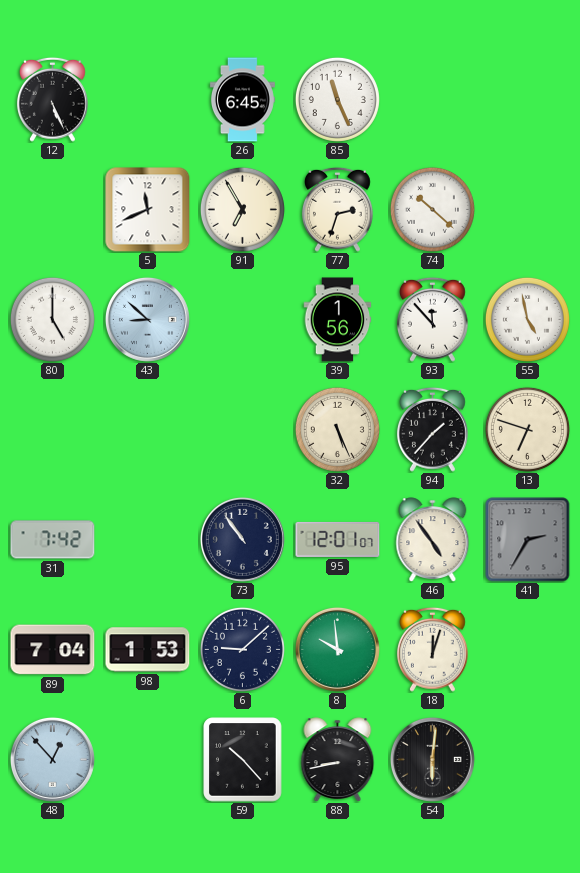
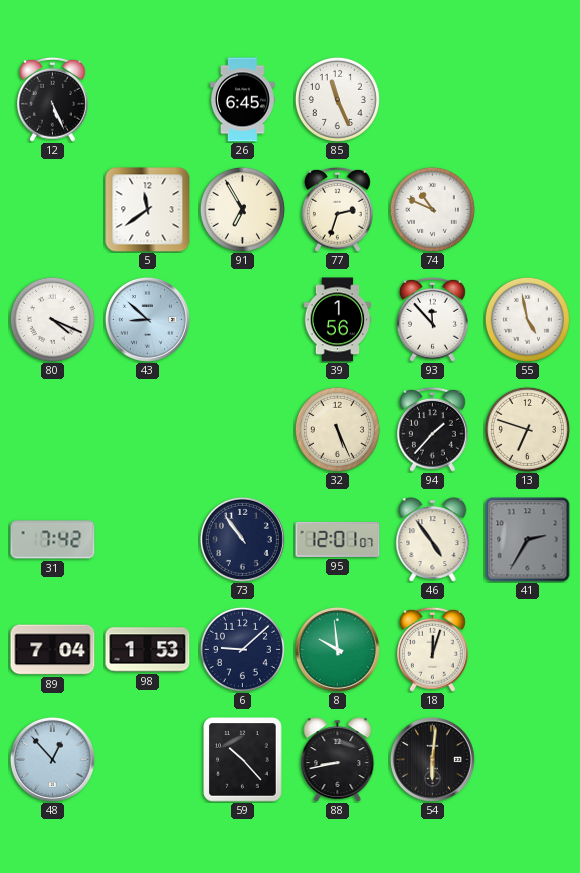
5: 11:41 -> 11:39 (148, 210)
74: 10:22 -> 10:49 (432, 209)
80: 5:00 -> 4:19 (52, 319)
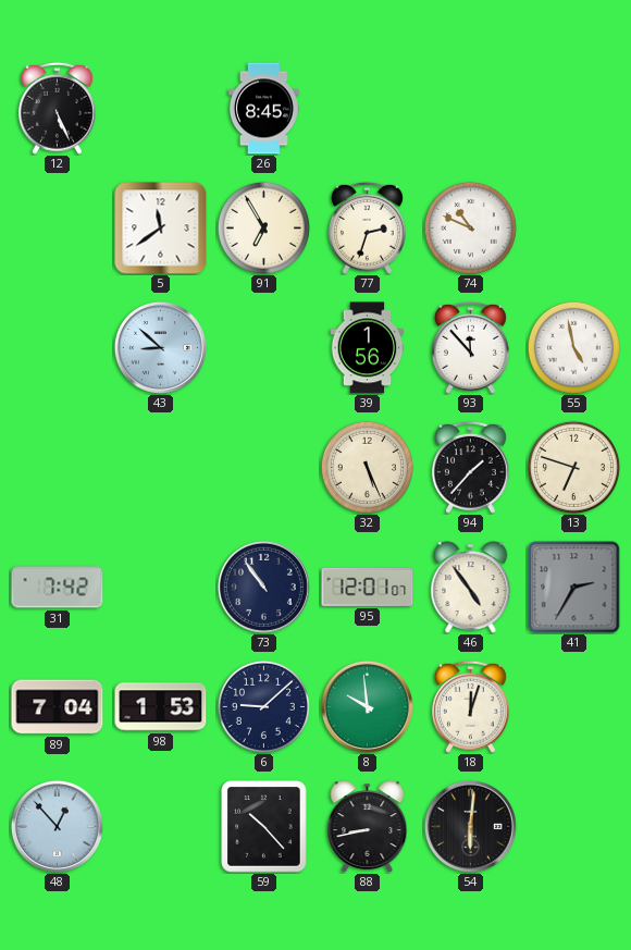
26: 6:45 -> 8:45 (263, 109)
85: 11:26 -> none (337, 99)
80: 4:19 -> none (52, 319)
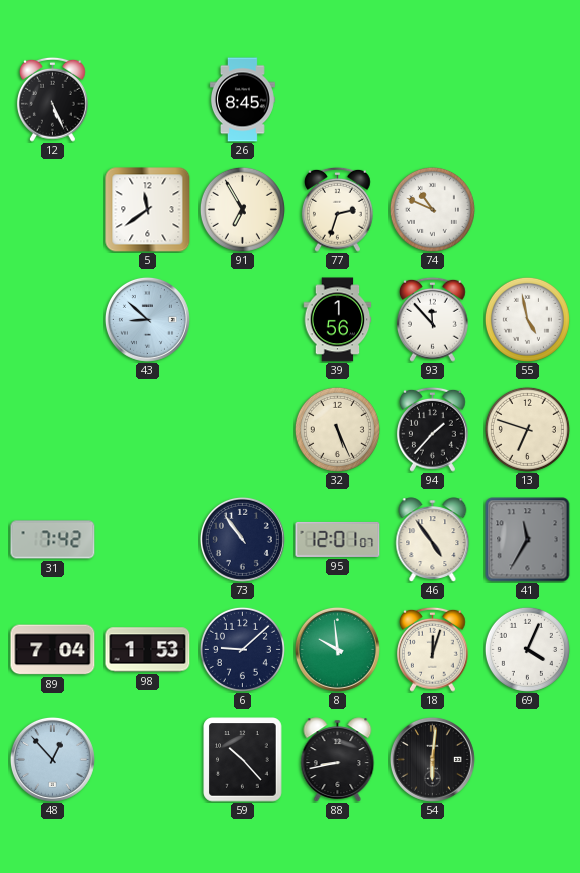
41: 2:35 -> 11:35 (528, 540)
69: none -> 4:04 (527, 649)
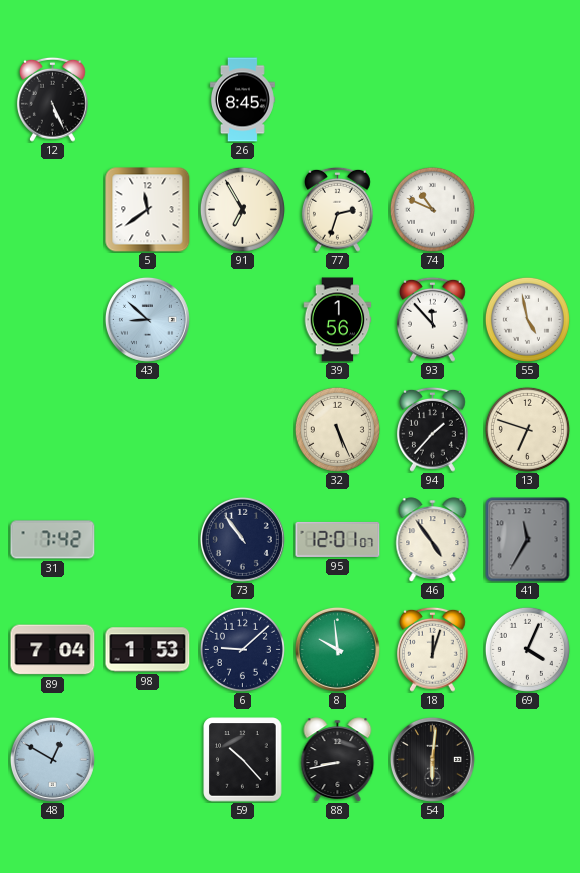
48: 12:53 -> 12:50 (52, 759)
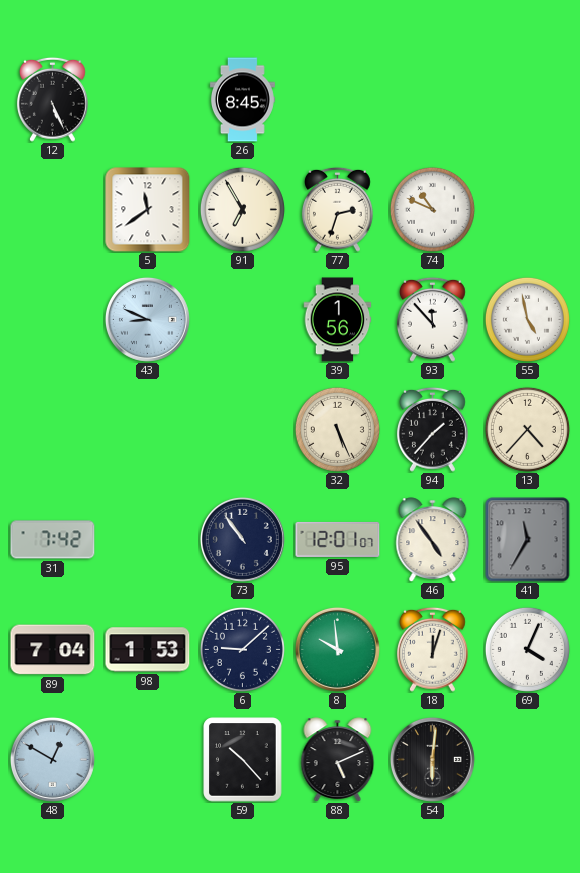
43: 8:52 -> 8:49 (147, 319)
13: 6:48 -> 4:37 (527, 429)
88: 8:43 -> 5:11 (338, 760)
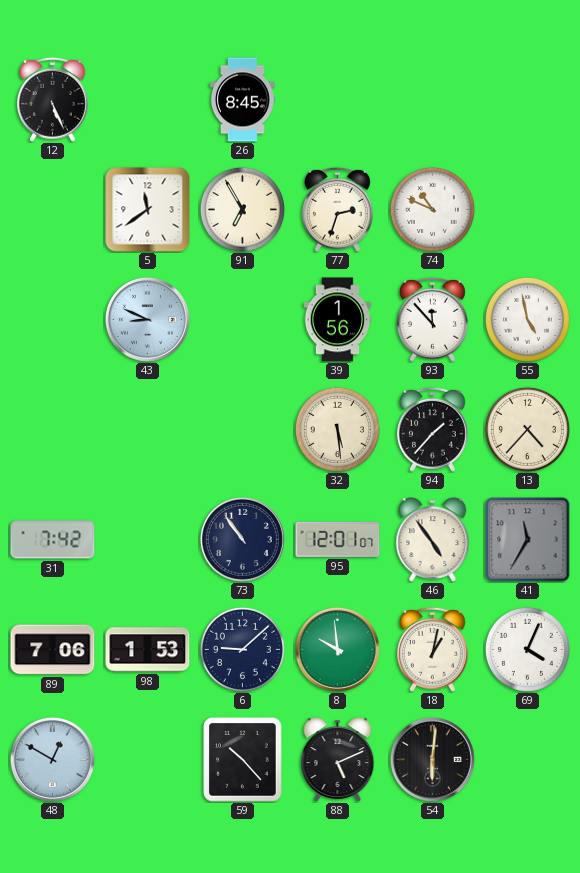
32: 5:26 -> 5:29 (337, 429)
89: 7:04 -> 7:06 (53, 650)
18: 12:03 -> 1:02 (432, 649)
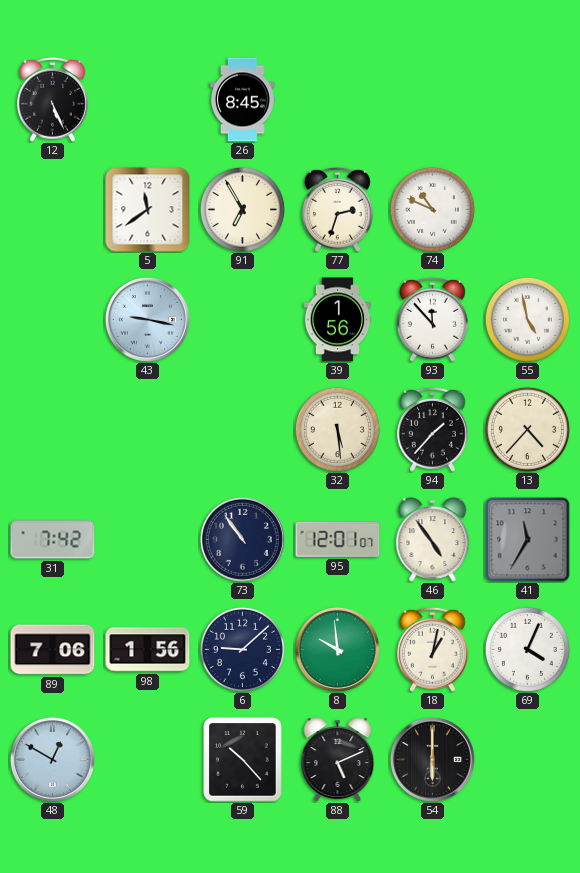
43: 8:49 -> 9:17 (147, 319)
98: 1:53 -> 1:56 (148, 650)
54: 6:01 -> 6:00 (432, 759)
